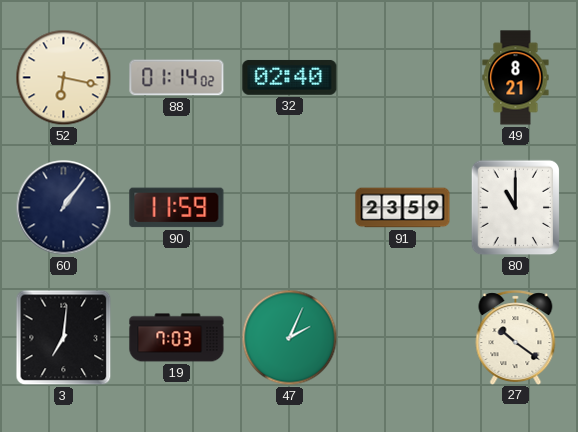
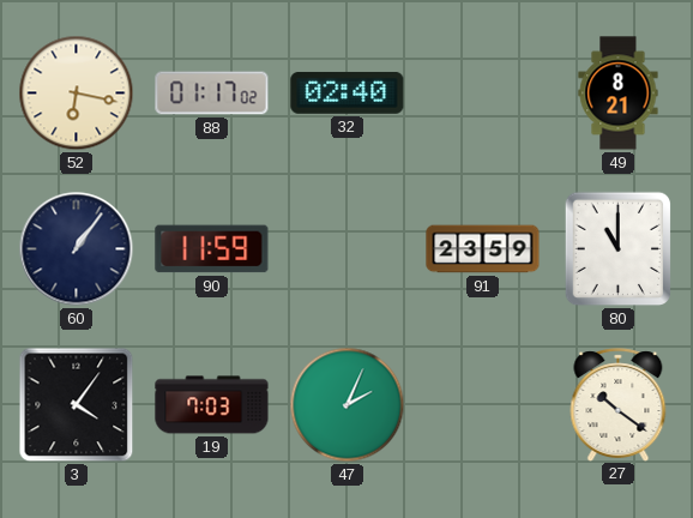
88: 01:14 -> 01:17 (212, 94)
3: 7:01 -> 4:06 (77, 405)
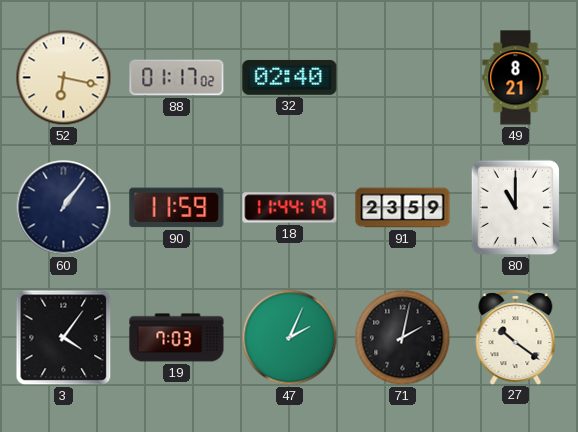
18: none -> 11:44 (290, 208)
71: none -> 2:02 (403, 338)
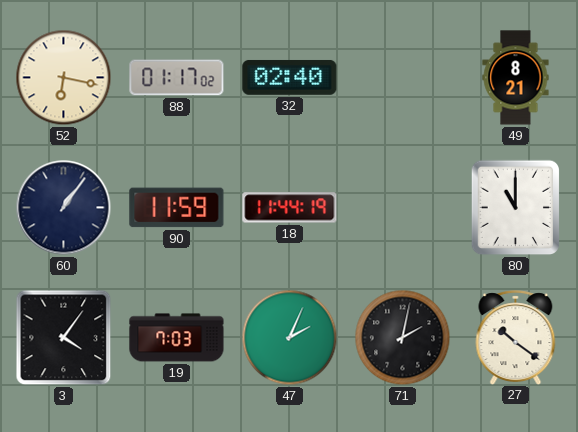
91: 23:59 -> none (403, 208)
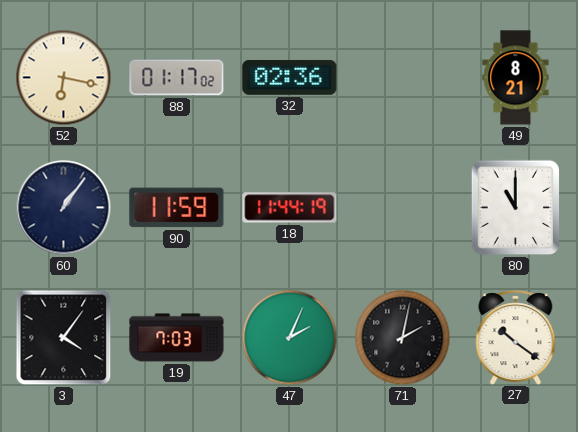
32: 02:40 -> 02:36 (290, 77)
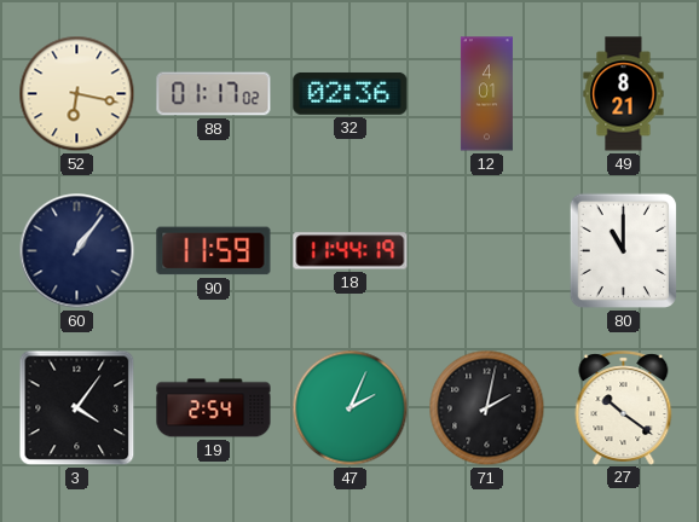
12: none -> 4:01 (486, 94)
19: 7:03 -> 2:54 (214, 408)
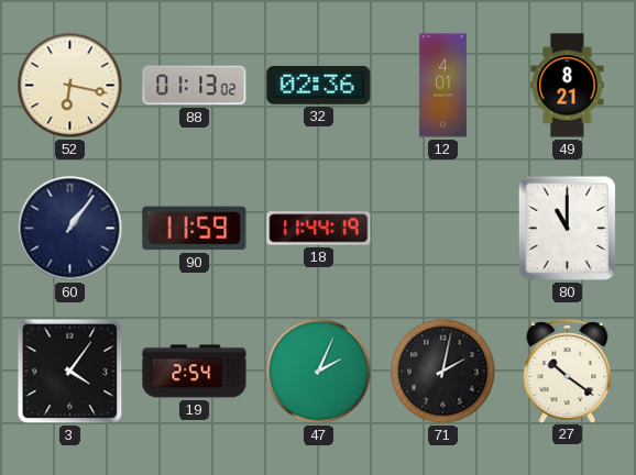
88: 01:17 -> 01:13 (195, 86)
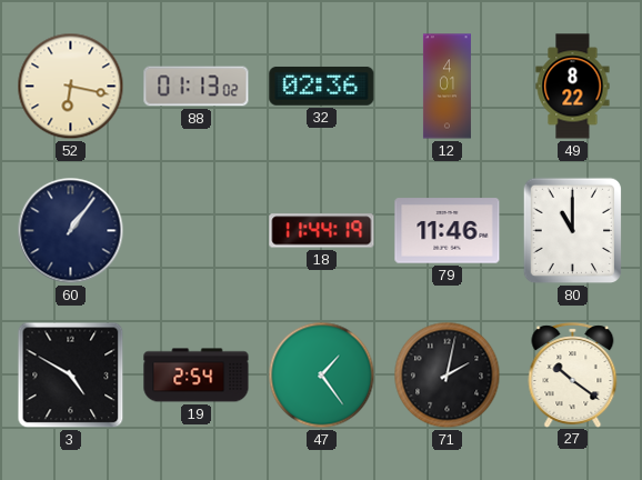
49: 8:21 -> 8:22 (573, 87)
90: 11:59 -> none (195, 229)
79: none -> 11:46 (448, 231)
3: 4:06 -> 4:50 (71, 376)
47: 2:04 -> 1:24 (322, 376)
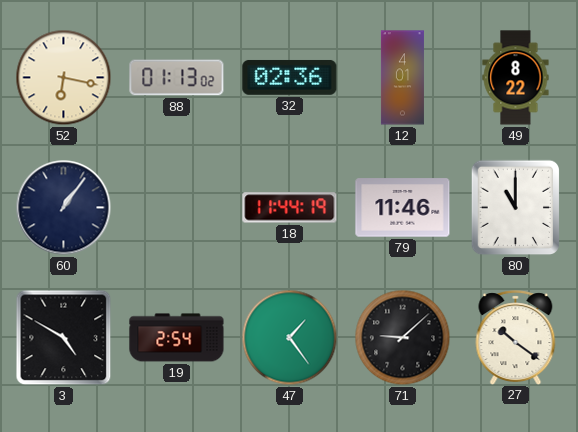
71: 2:02 -> 9:08 (403, 338)
